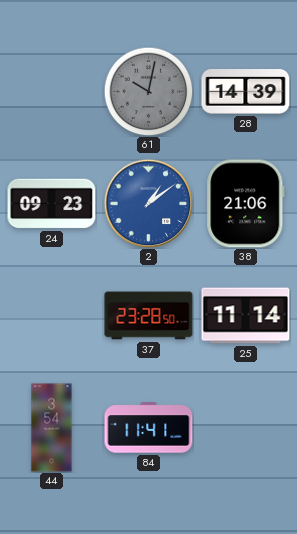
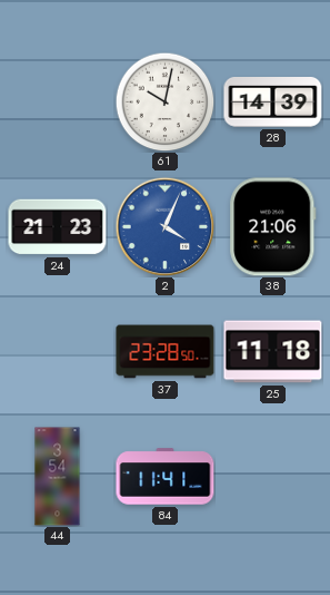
61 dial: grey -> white (164, 101)
24: 09:23 -> 21:23 (58, 227)
2: 1:09 -> 4:04 (164, 226)
25: 11:14 -> 11:18 (273, 352)
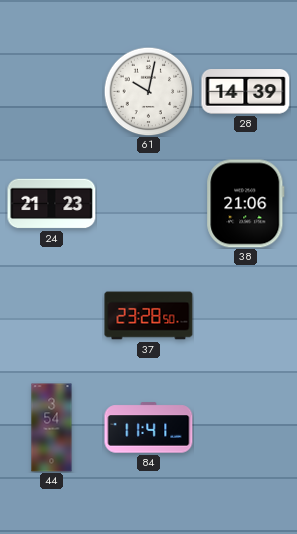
2: 4:04 -> none (164, 226)
25: 11:18 -> none (273, 352)
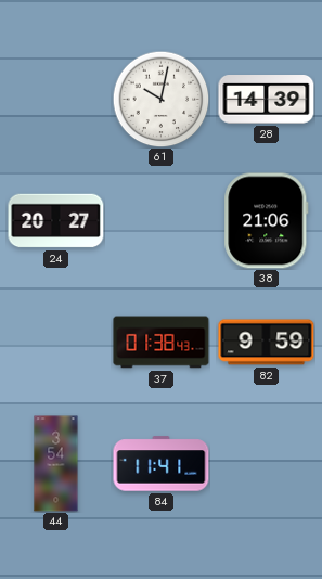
24: 21:23 -> 20:27 (56, 221)
37: 23:28 -> 01:38 (162, 343)
82: none -> 9:59 (267, 343)
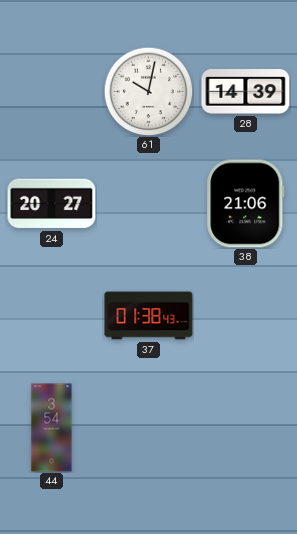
82: 9:59 -> none (267, 343)
84: 11:41 -> none (162, 464)
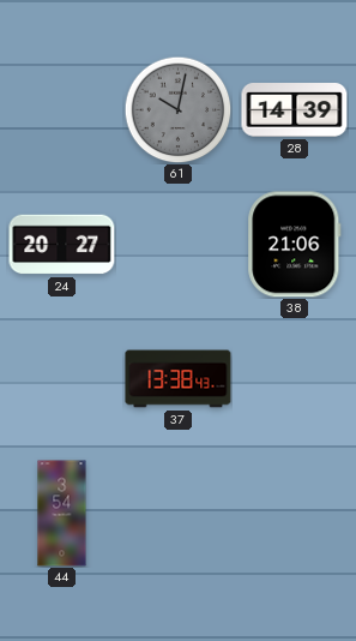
61 dial: white -> grey (177, 109)
37: 01:38 -> 13:38 (179, 379)
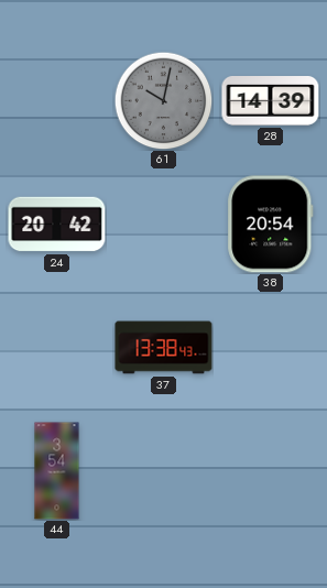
24: 20:27 -> 20:42 (57, 225)
38: 21:06 -> 20:54 (271, 225)
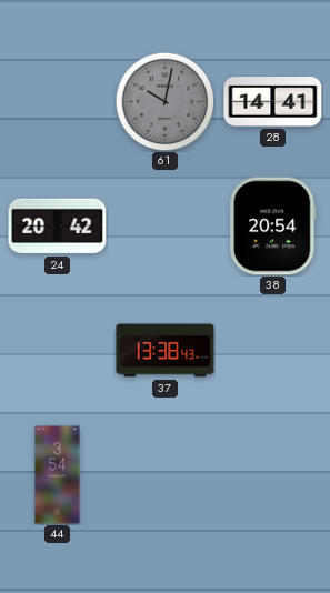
28: 14:39 -> 14:41 (273, 102)
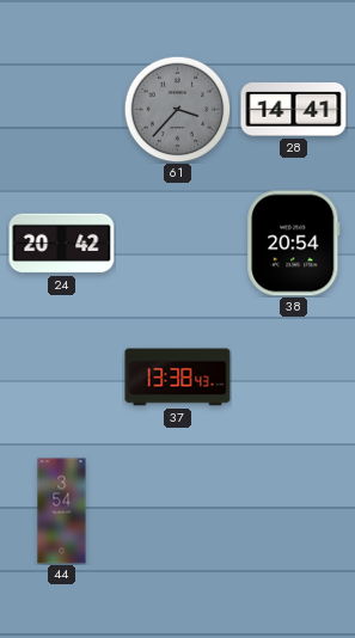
61: 10:02 -> 3:37 (177, 109)
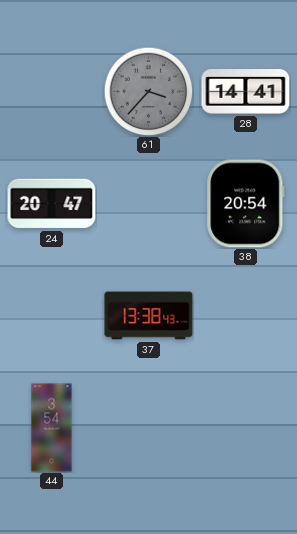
24: 20:42 -> 20:47 (52, 204)
